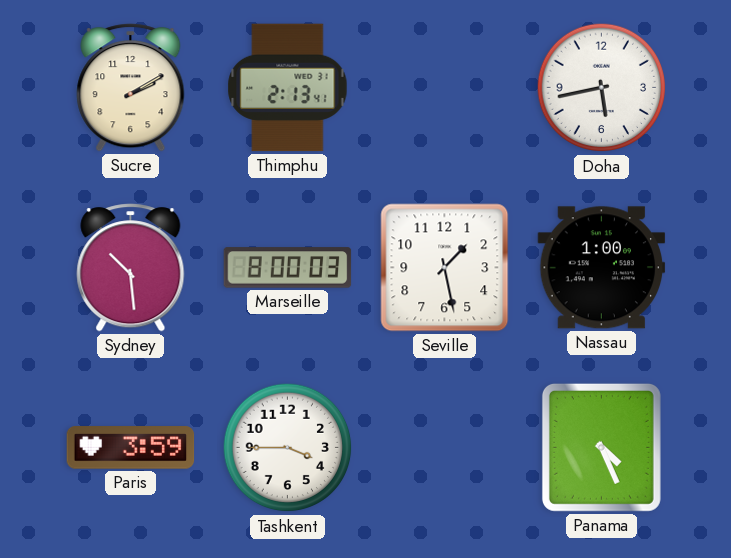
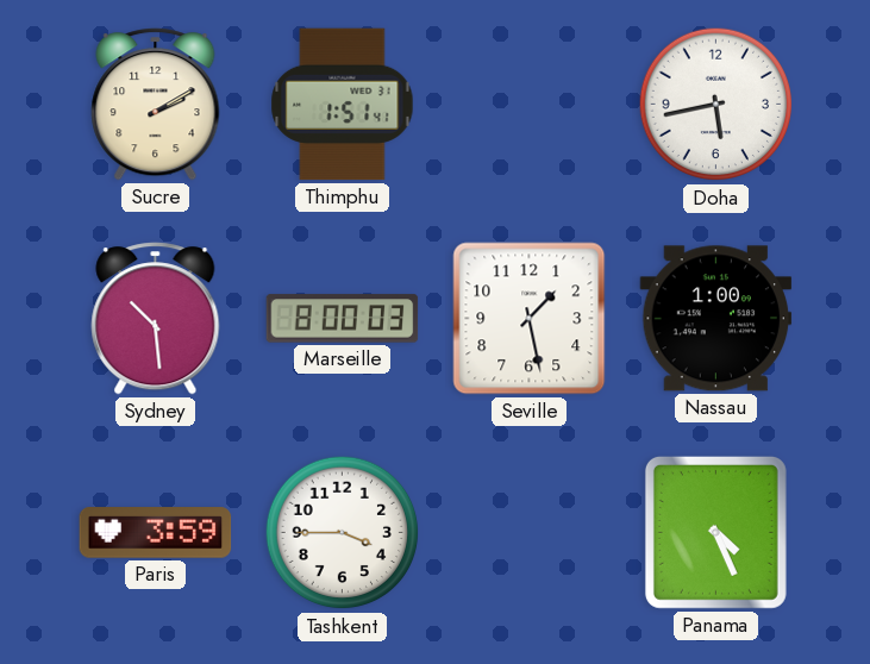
Thimphu: 2:13 -> 1:51 (343, 105)
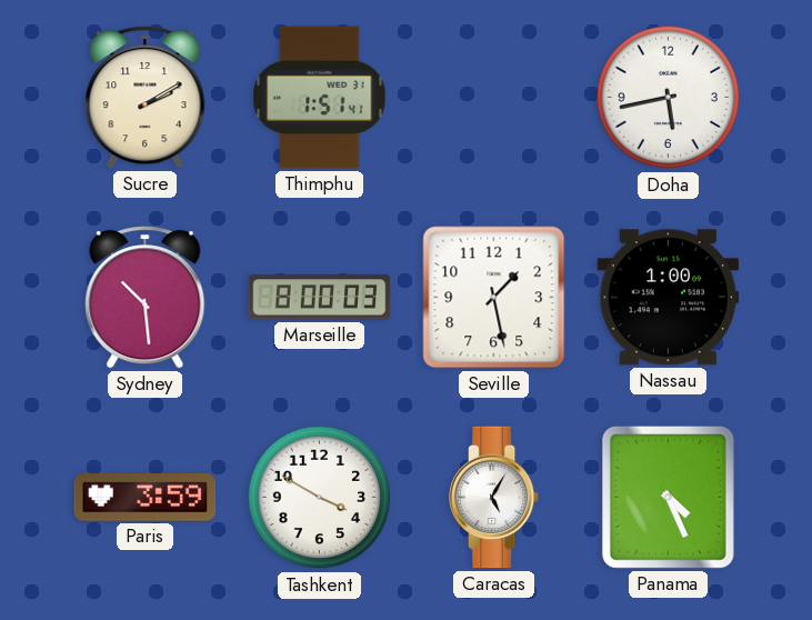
Tashkent: 3:45 -> 3:50 (320, 498)
Caracas: none -> 5:05 (495, 498)
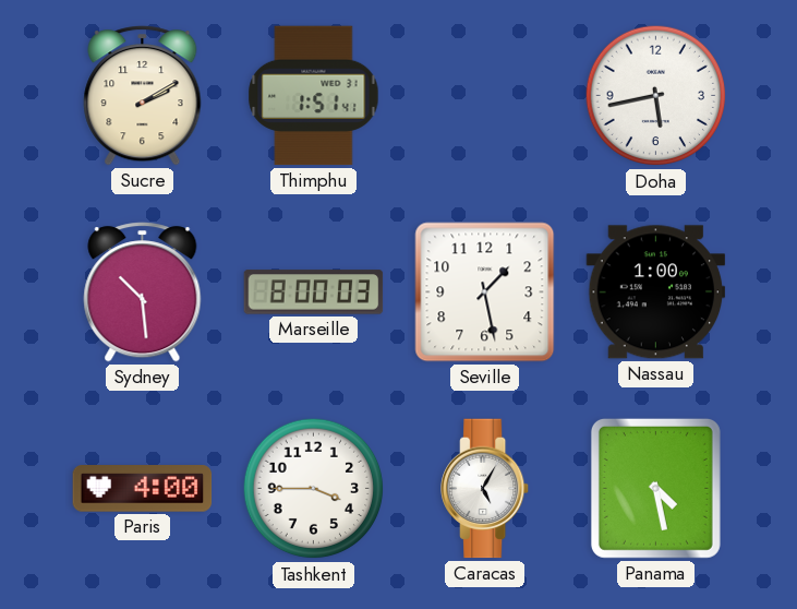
Paris: 3:59 -> 4:00 (143, 489)
Tashkent: 3:50 -> 3:45 (314, 489)
Panama: 4:26 -> 4:28 (655, 488)
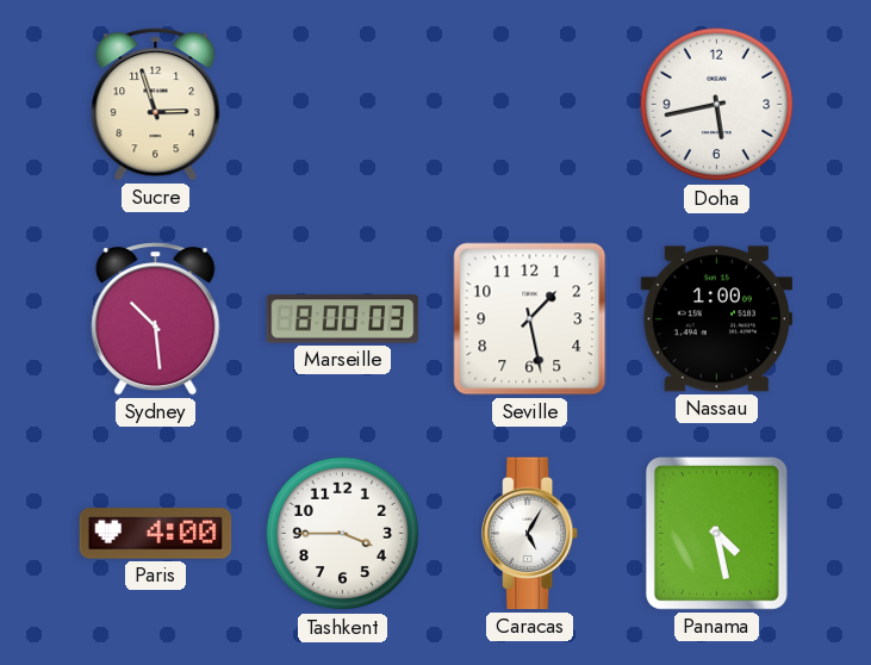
Sucre: 2:10 -> 2:57 (156, 105)
Thimphu: 1:51 -> none (314, 96)
